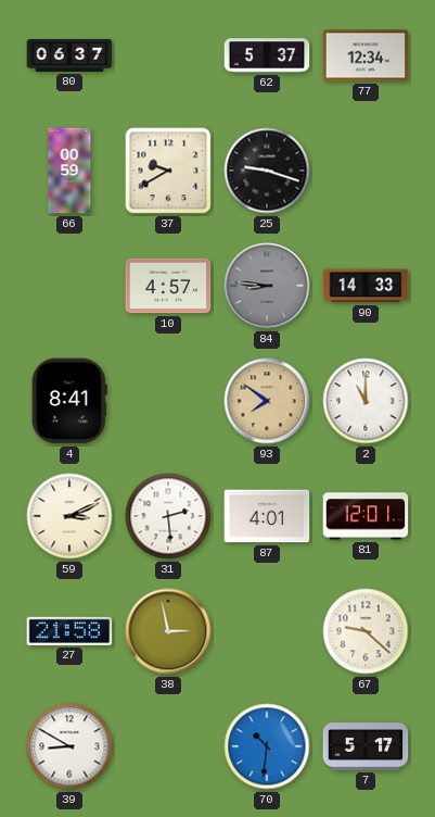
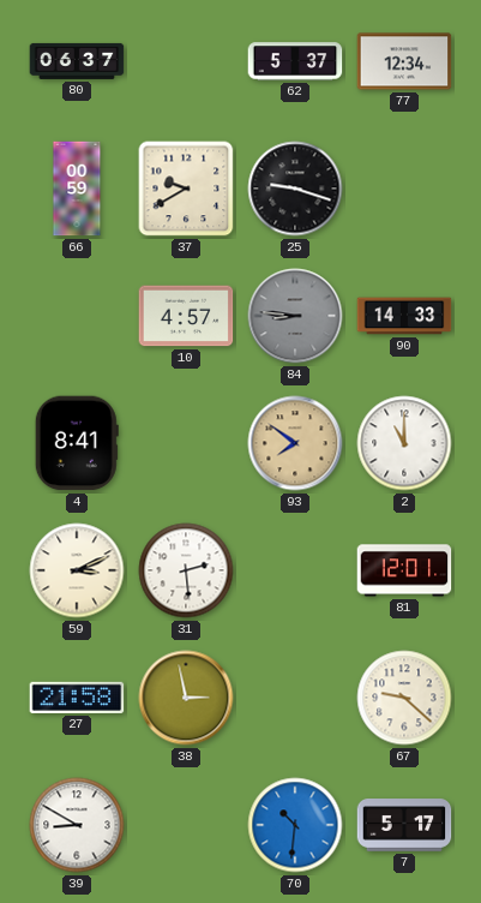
87: 4:01 -> none (267, 516)
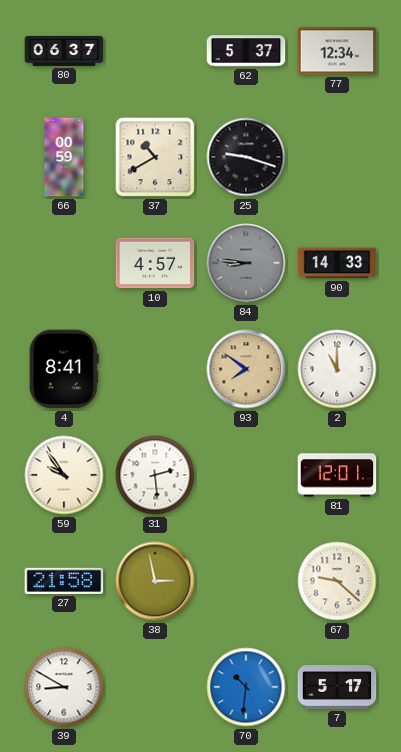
37: 9:40 -> 10:40 (155, 157)
59: 3:11 -> 9:54 (64, 475)
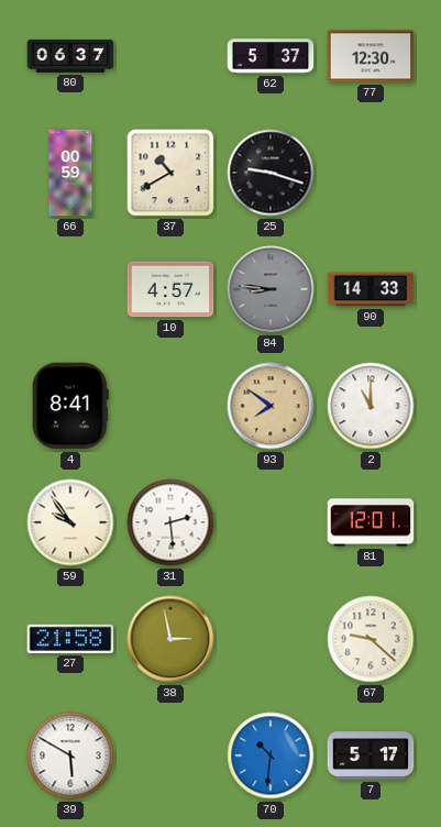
77: 12:34 -> 12:30 (371, 56)
39: 8:50 -> 5:50 (70, 756)
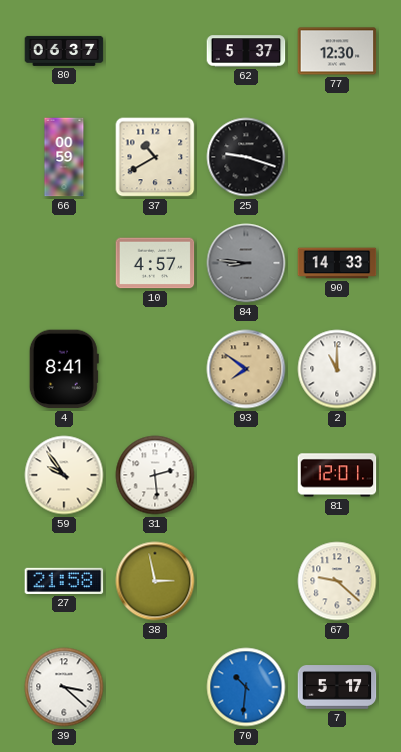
39: 5:50 -> 3:22 (64, 687)
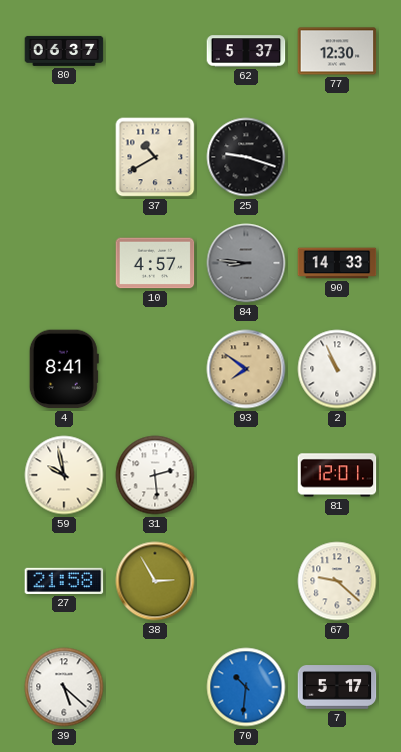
66: 00:59 -> none (64, 157)
2: 11:00 -> 10:56 (337, 369)
59: 9:54 -> 9:58 (64, 475)
38: 2:58 -> 2:55 (155, 581)
39: 3:22 -> 5:22 (64, 687)
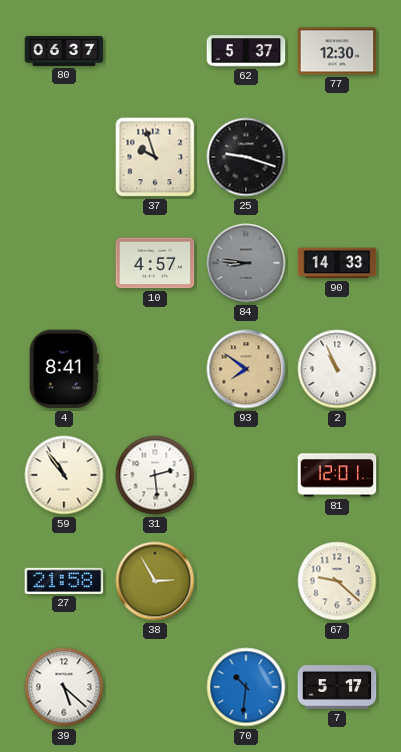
37: 10:40 -> 9:57 (155, 157)
59: 9:58 -> 10:54 (64, 475)
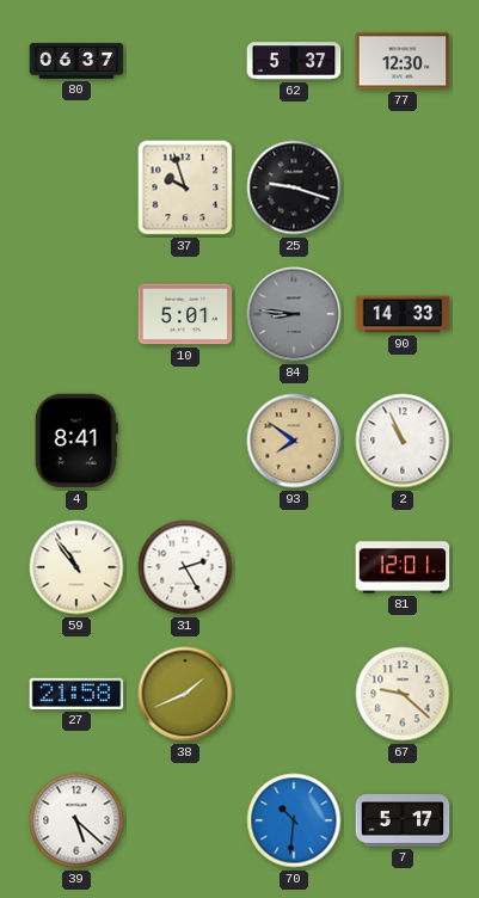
10: 4:57 -> 5:01 (185, 314)
31: 2:29 -> 2:25 (185, 567)
38: 2:55 -> 1:41 (185, 694)
